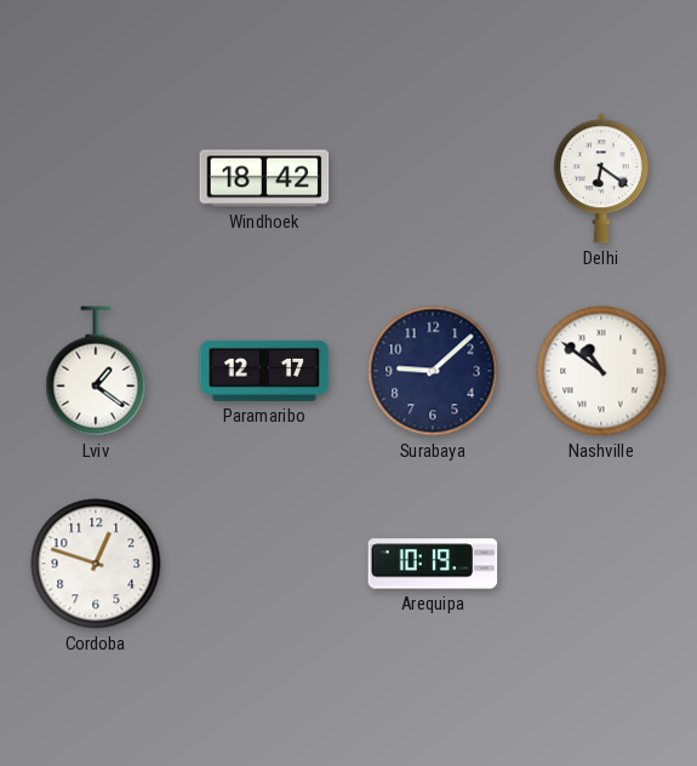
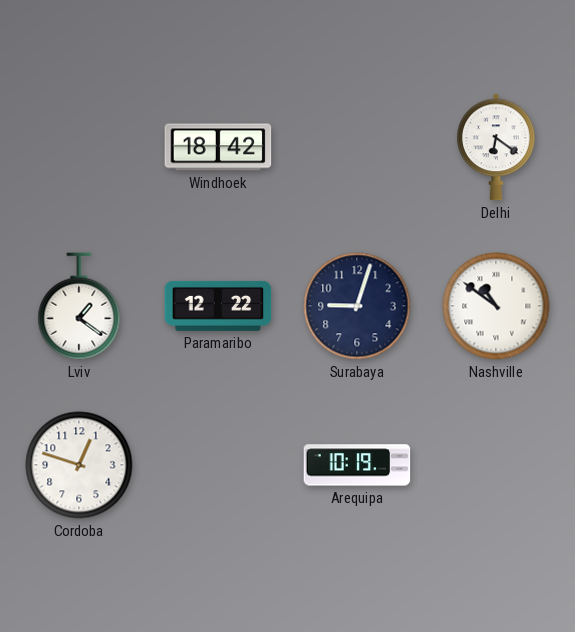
Paramaribo: 12:17 -> 12:22 (218, 306)
Surabaya: 9:08 -> 9:03 (357, 306)
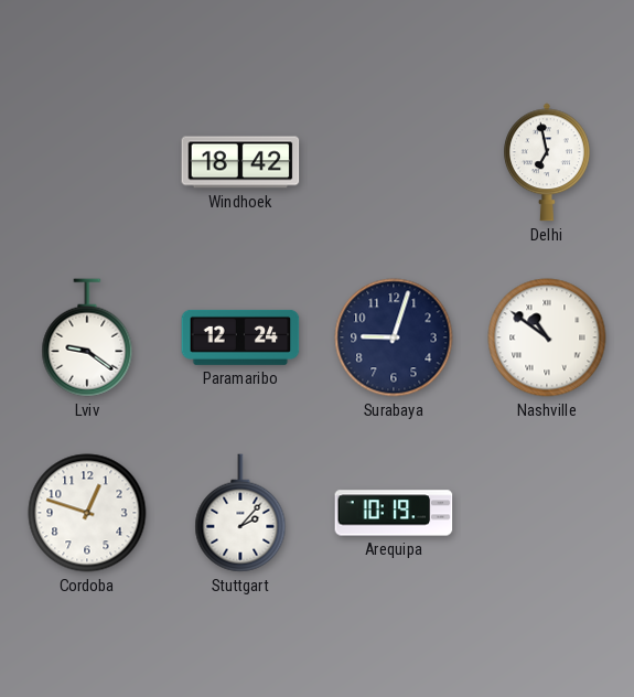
Delhi: 6:21 -> 6:58 (548, 162)
Lviv: 1:21 -> 9:21 (87, 337)
Paramaribo: 12:22 -> 12:24 (240, 337)
Stuttgart: none -> 2:07 (240, 513)
